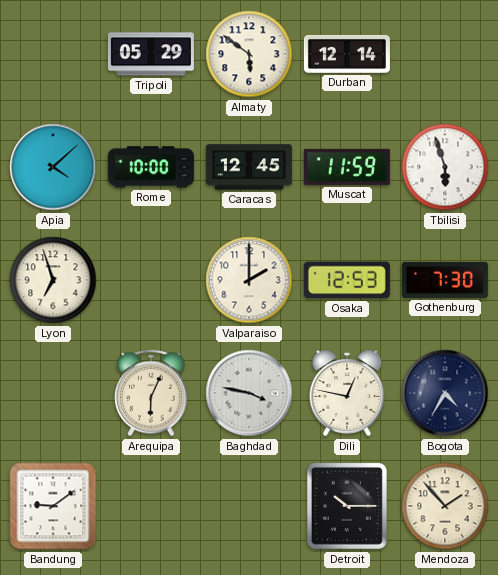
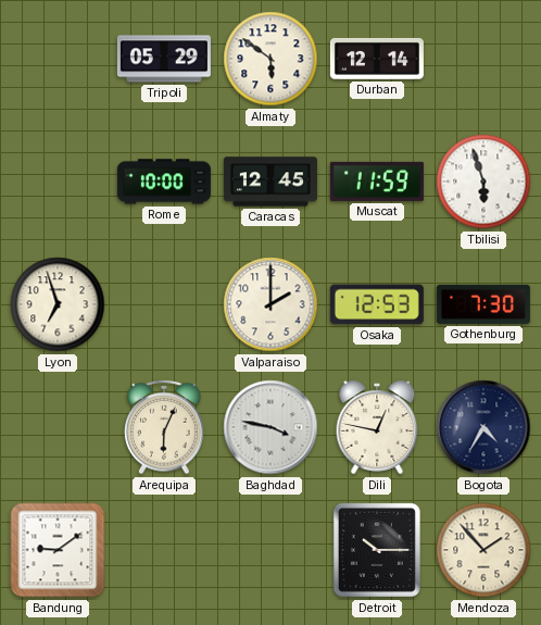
Apia: 4:08 -> none (53, 167)
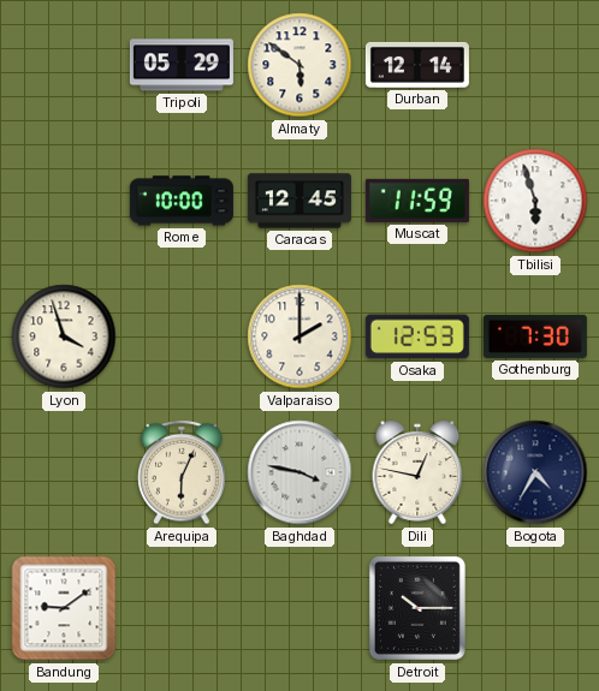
Lyon: 6:57 -> 3:57 (64, 336)
Mendoza: 1:53 -> none (483, 550)
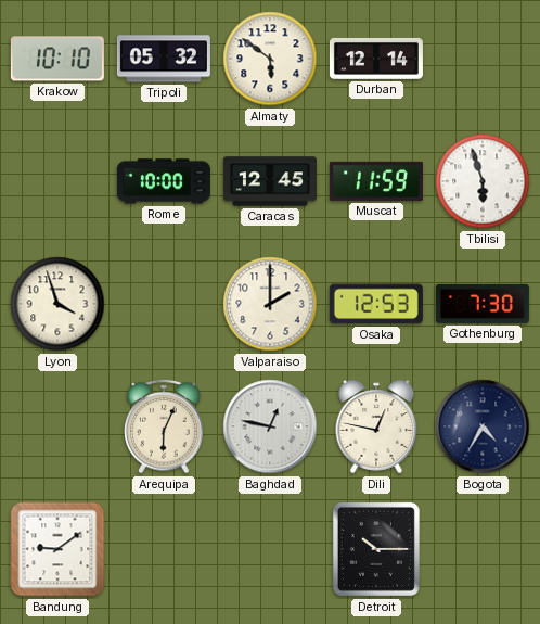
Krakow: none -> 10:10 (57, 59)
Tripoli: 05:29 -> 05:32 (164, 59)
Baghdad: 3:47 -> 12:47 (270, 426)
